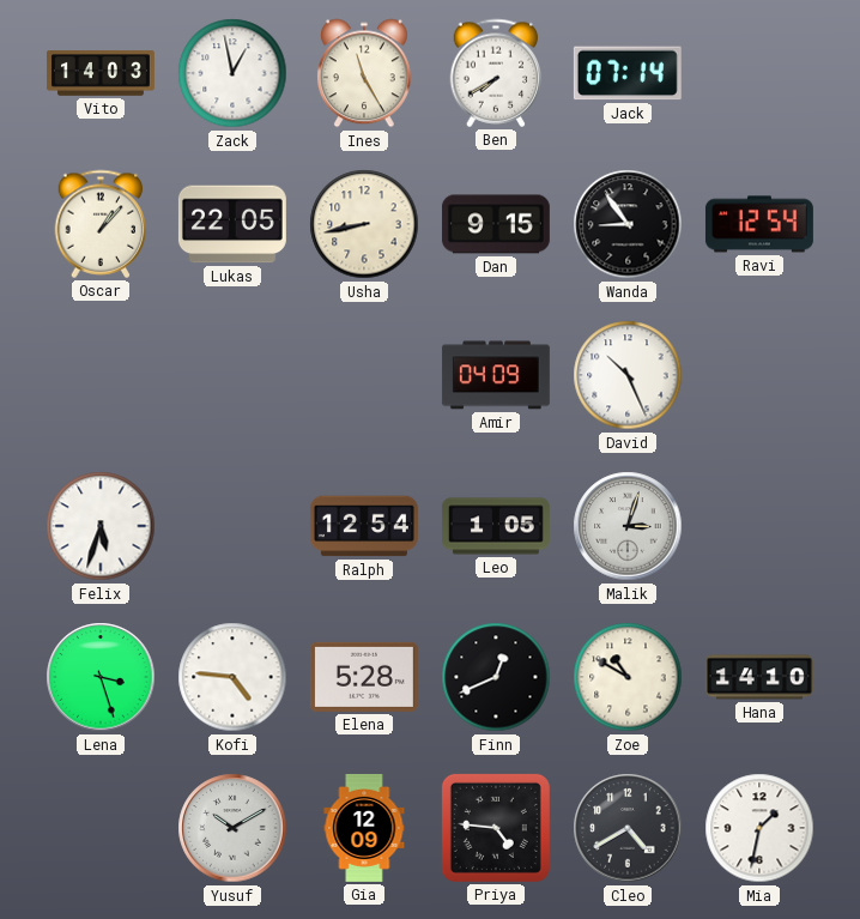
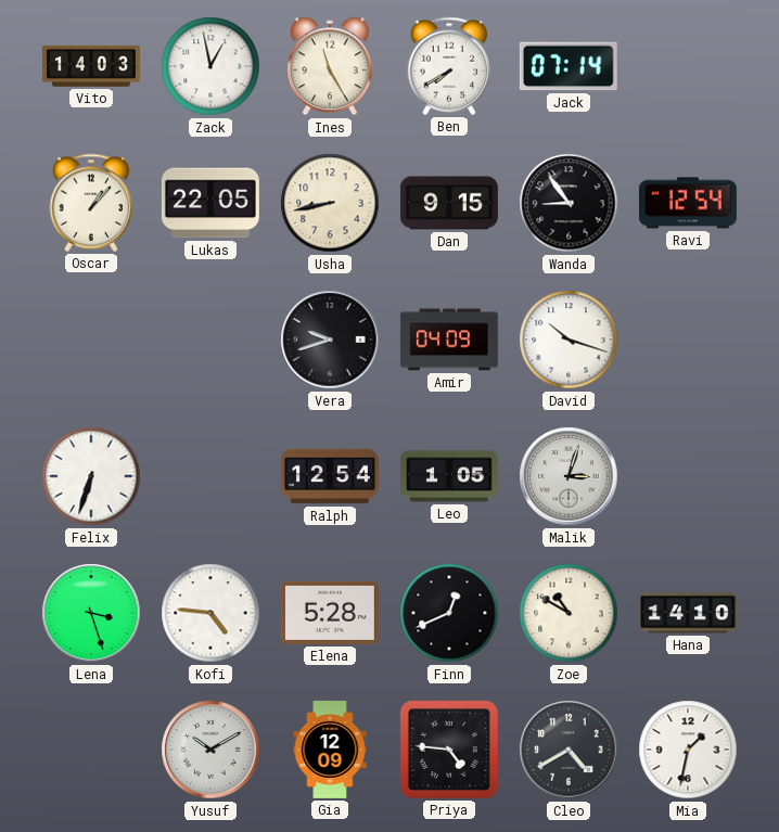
Vera: none -> 9:42 (330, 340)
David: 10:26 -> 10:18 (569, 340)
Felix: 5:33 -> 6:33 (91, 476)
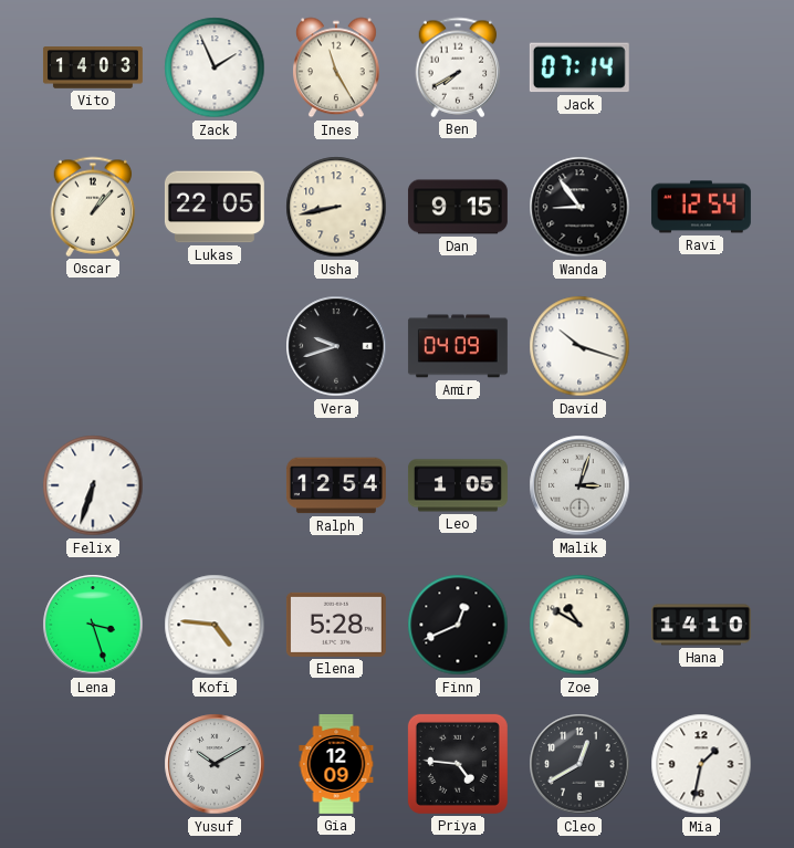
Zack: 12:58 -> 1:56 (215, 67)
Cleo: 4:40 -> 12:40 (579, 764)
